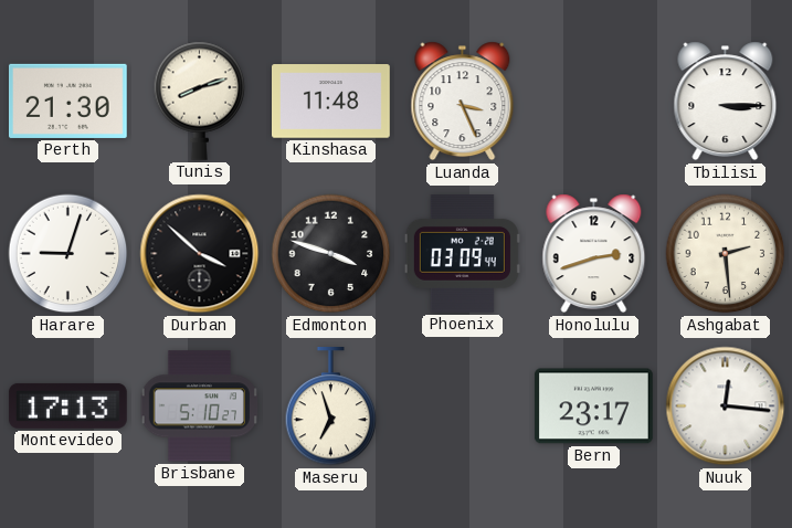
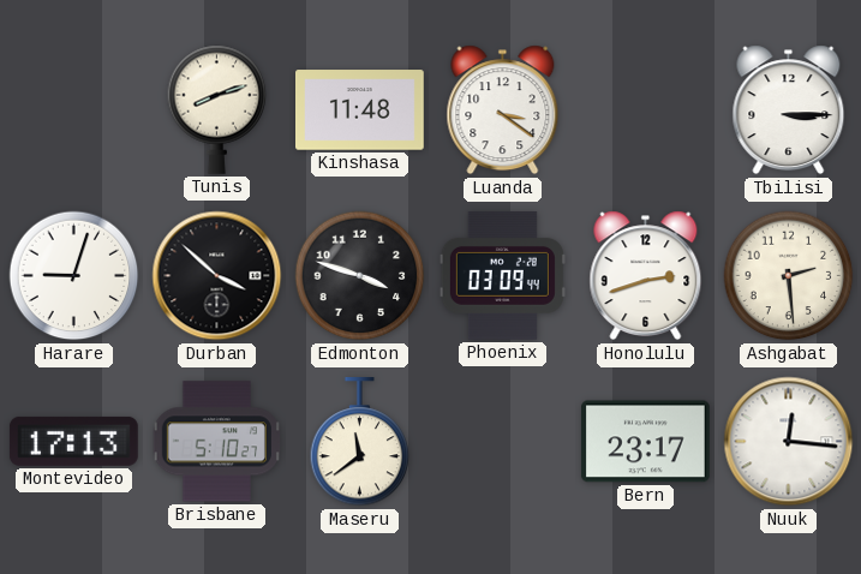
Perth: 21:30 -> none (67, 101)
Luanda: 3:26 -> 3:21 (503, 110)
Maseru: 6:57 -> 11:39 (360, 443)
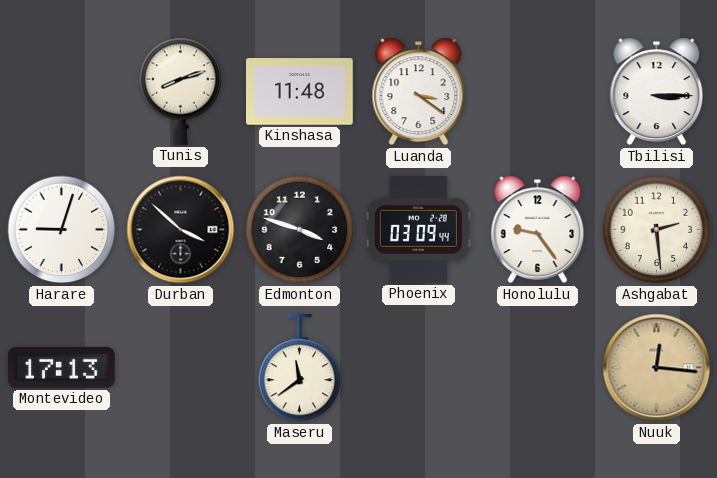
Honolulu: 2:42 -> 9:24 (538, 230)
Brisbane: 5:10 -> none (216, 442)
Bern: 23:17 -> none (645, 442)
Nuuk dial: white -> champagne (657, 368)
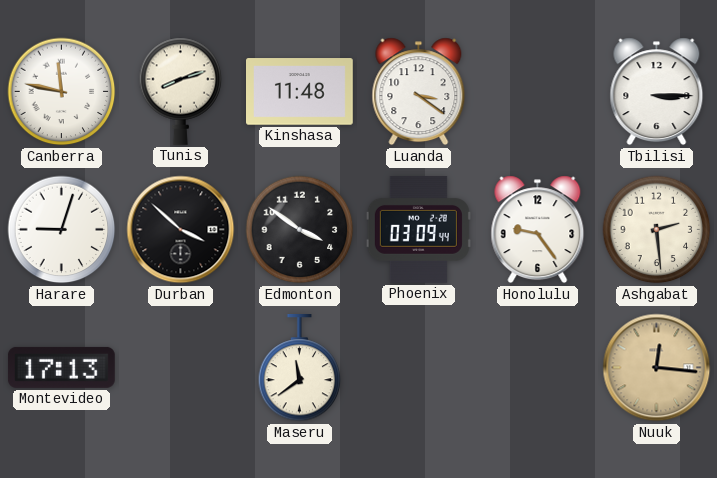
Canberra: none -> 11:47 (62, 92)
Edmonton: 3:48 -> 3:51 (300, 230)
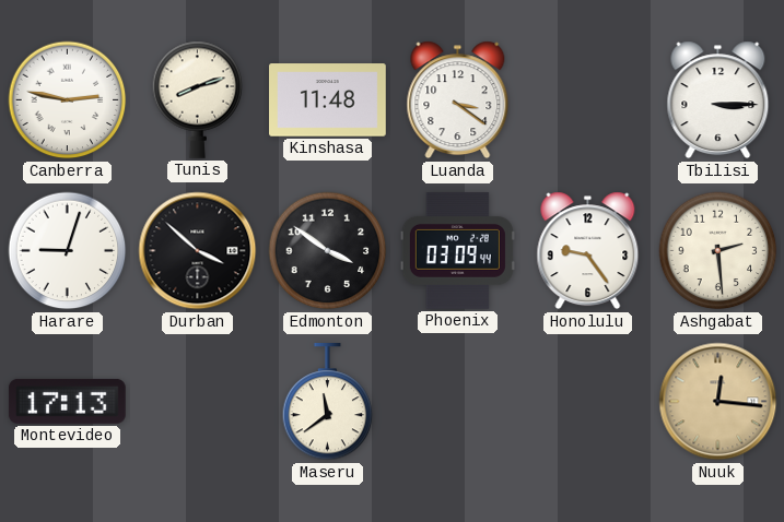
Canberra: 11:47 -> 2:47 (68, 100)
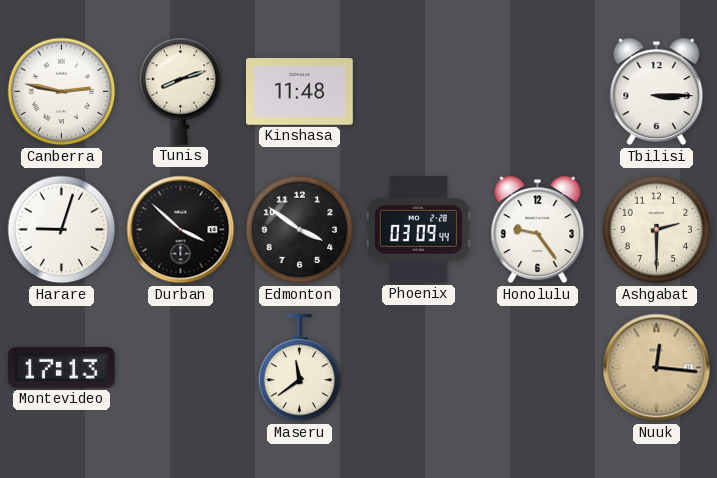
Luanda: 3:21 -> none (458, 100)
Ashgabat: 2:29 -> 2:30 (657, 230)
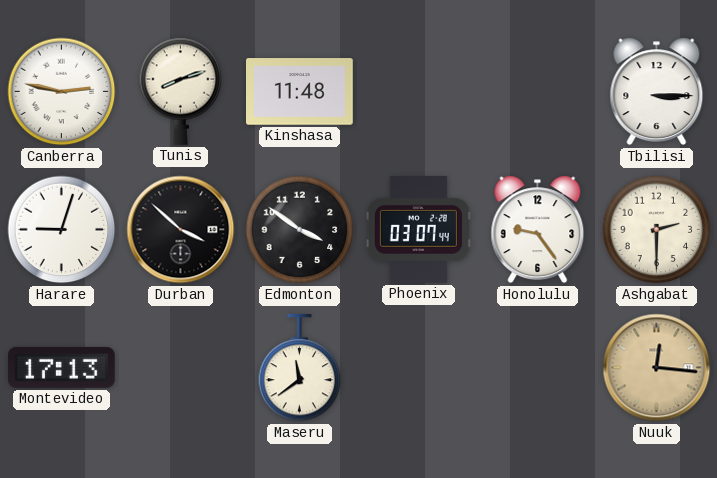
Phoenix: 03:09 -> 03:07 (418, 230)
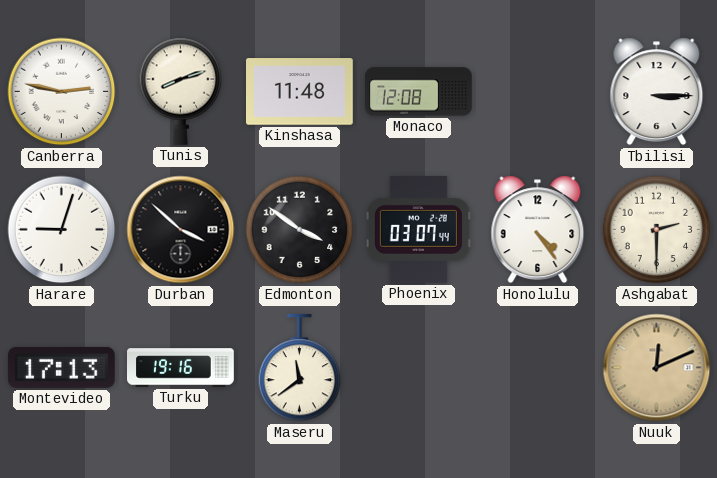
Monaco: none -> 12:08 (419, 92)
Honolulu: 9:24 -> 4:24 (538, 230)
Turku: none -> 19:16 (181, 368)
Nuuk: 12:16 -> 12:11 (657, 368)
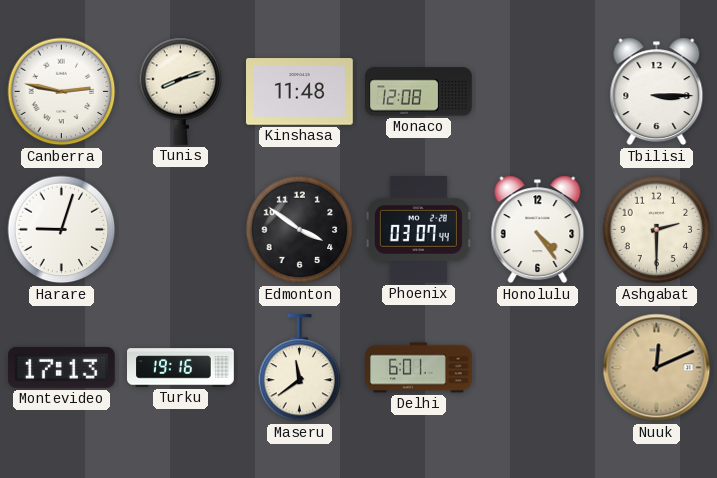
Durban: 3:52 -> none (181, 230)
Delhi: none -> 6:01 (419, 368)
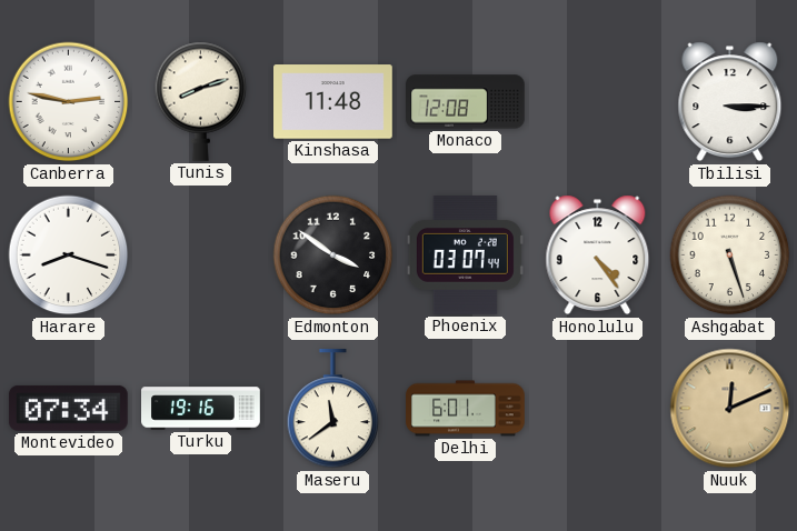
Harare: 9:03 -> 8:18 (69, 256)
Ashgabat: 2:30 -> 5:27 (730, 256)
Montevideo: 17:13 -> 07:34 (68, 408)
